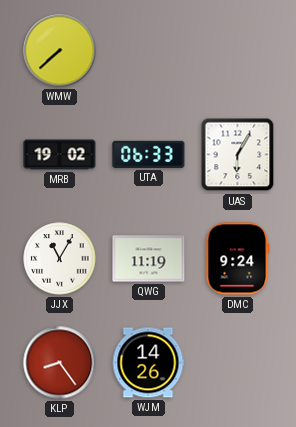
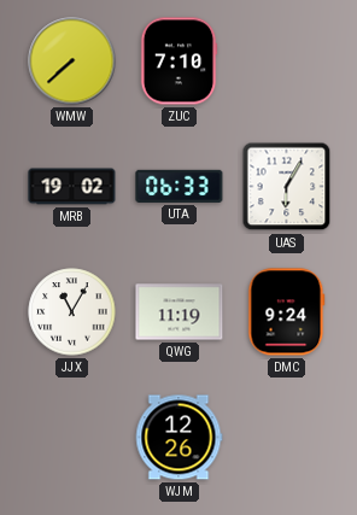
ZUC: none -> 7:10 (178, 62)
KLP: 8:24 -> none (60, 363)
WJM: 14:26 -> 12:26 (178, 438)
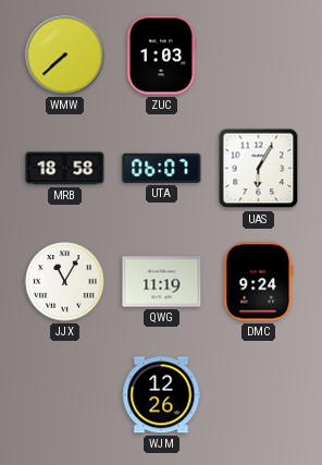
ZUC: 7:10 -> 1:03 (161, 56)
MRB: 19:02 -> 18:58 (65, 169)
UTA: 06:33 -> 06:07 (162, 168)
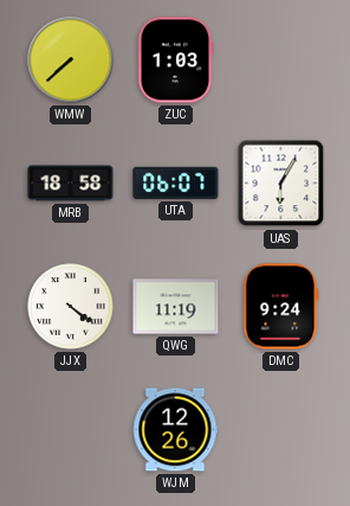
JJX: 11:05 -> 4:21 (71, 307)
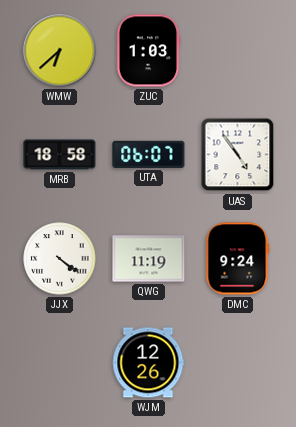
WMW: 7:38 -> 6:38 (60, 51)
UAS: 6:05 -> 4:54 (238, 155)
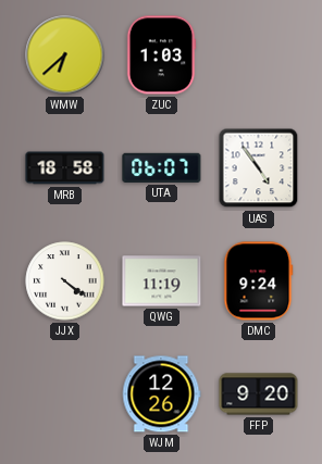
FFP: none -> 9:20 (259, 394)
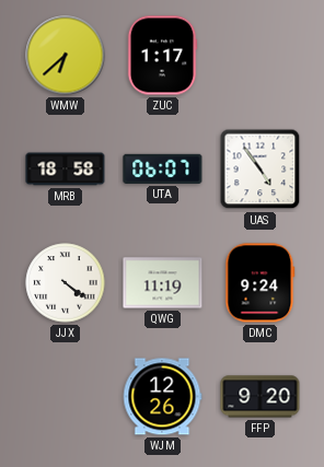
ZUC: 1:03 -> 1:17 (162, 56)
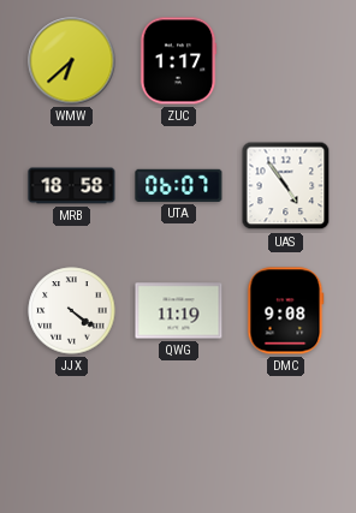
DMC: 9:24 -> 9:08 (286, 311)
WJM: 12:26 -> none (162, 397)
FFP: 9:20 -> none (261, 397)
